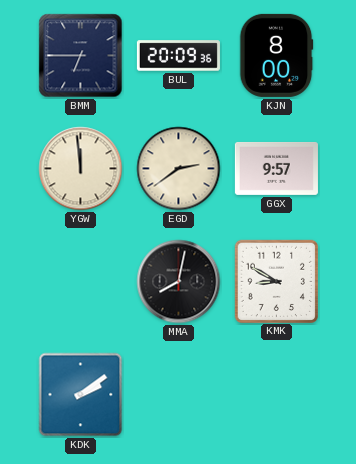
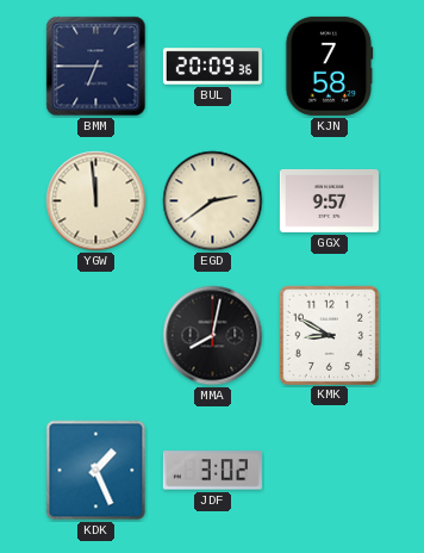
KJN: 8:00 -> 7:58 (329, 66)
KDK: 2:09 -> 1:26 (96, 471)
JDF: none -> 3:02 (212, 471)
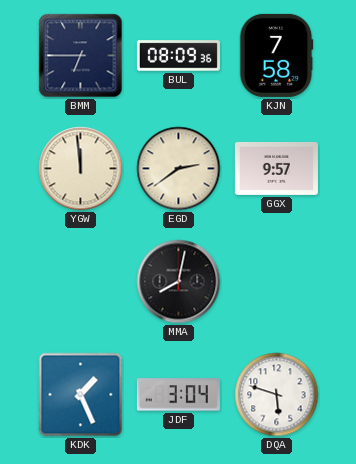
BUL: 20:09 -> 08:09 (178, 56)
KMK: 8:50 -> none (329, 335)
JDF: 3:02 -> 3:04 (178, 395)
DQA: none -> 5:48 (277, 395)
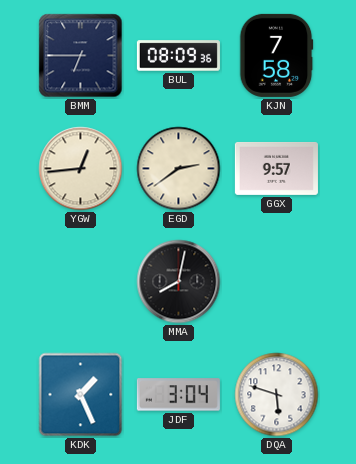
YGW: 11:59 -> 12:44 (81, 169)
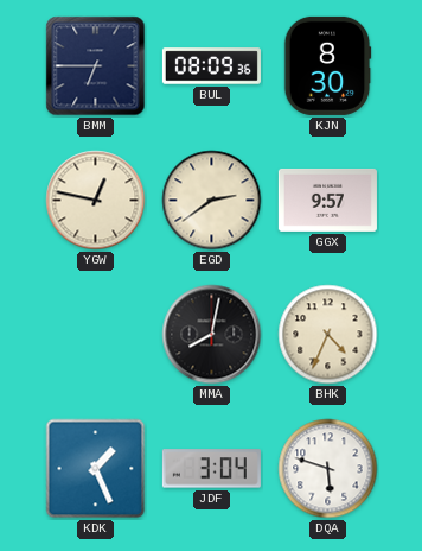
KJN: 7:58 -> 8:30 (327, 65)
YGW: 12:44 -> 12:47 (96, 201)
BHK: none -> 4:34 (328, 335)
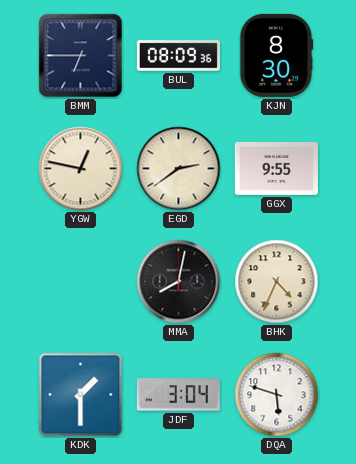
GGX: 9:57 -> 9:55 (276, 168)
KDK: 1:26 -> 1:30 (81, 395)
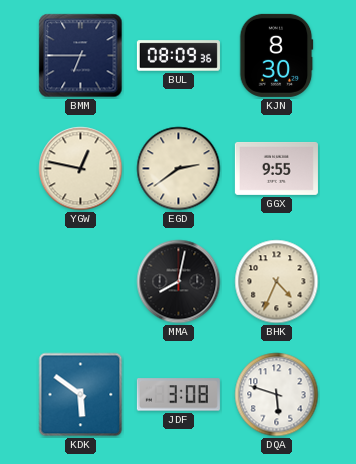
KDK: 1:30 -> 5:51 (81, 395)
JDF: 3:04 -> 3:08 (178, 395)
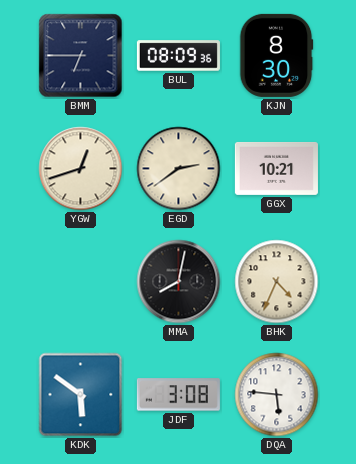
YGW: 12:47 -> 12:42 (81, 169)
GGX: 9:55 -> 10:21 (276, 168)
DQA: 5:48 -> 5:46 (277, 395)
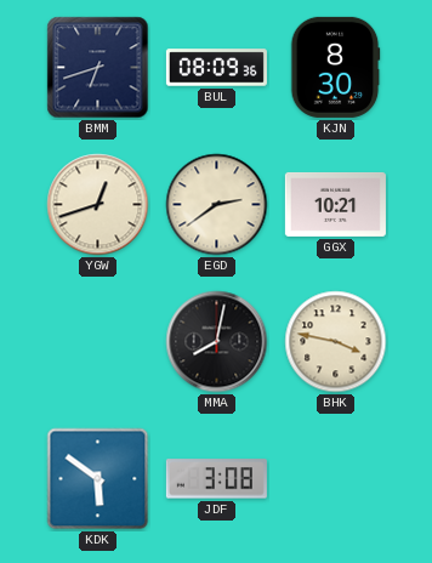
BMM: 6:45 -> 6:42 (98, 68)
BHK: 4:34 -> 3:47 (336, 342)
DQA: 5:46 -> none (277, 395)
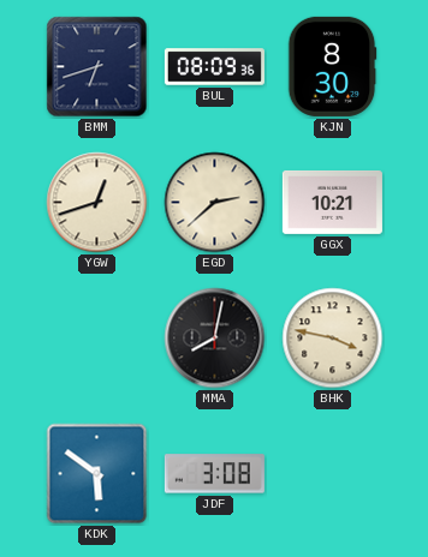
EGD: 2:39 -> 2:38 (215, 203)
